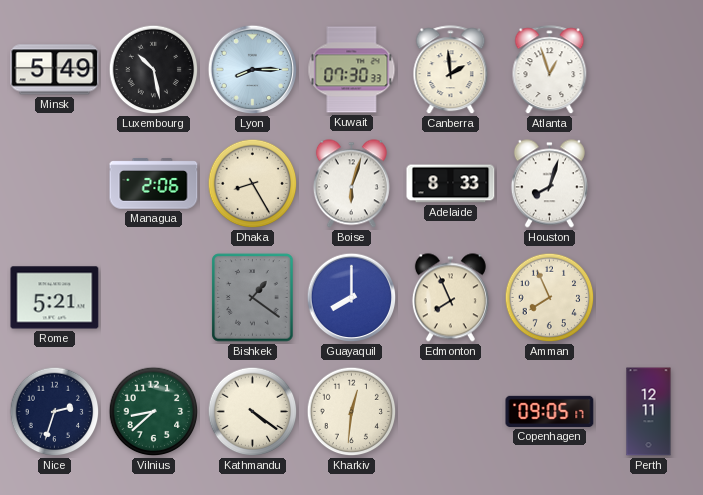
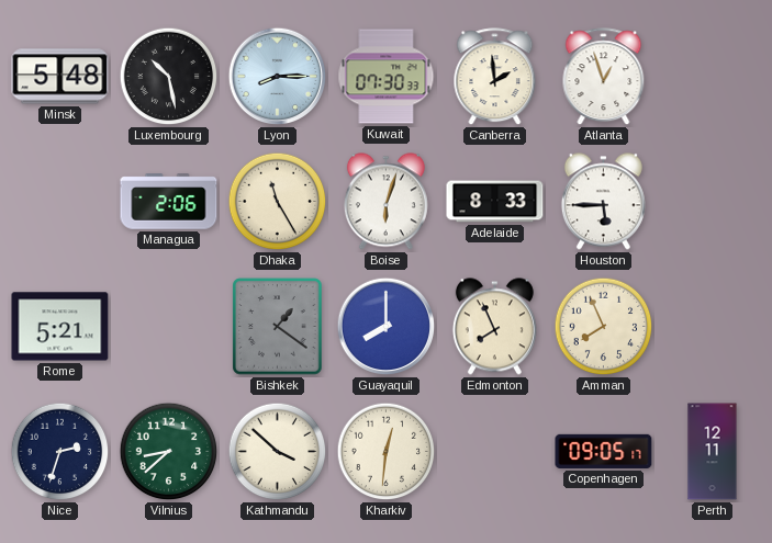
Minsk: 5:49 -> 5:48 (60, 77)
Dhaka: 8:25 -> 11:25 (278, 202)
Houston: 8:03 -> 5:45 (603, 202)
Kathmandu: 4:21 -> 3:52 (278, 452)
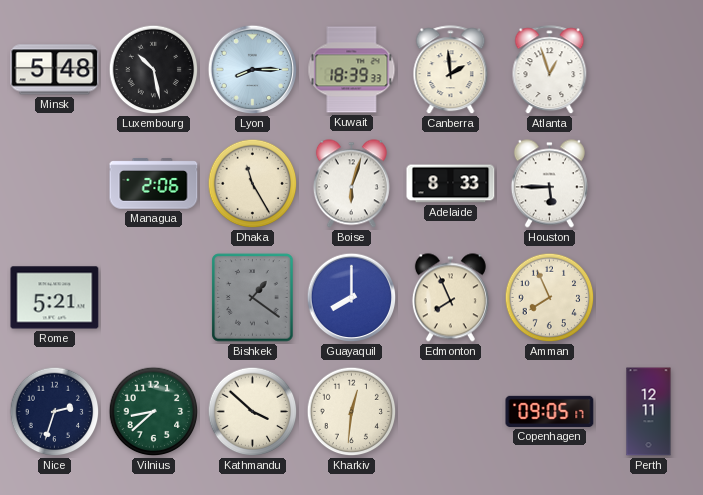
Kuwait: 07:30 -> 18:39 (352, 70)
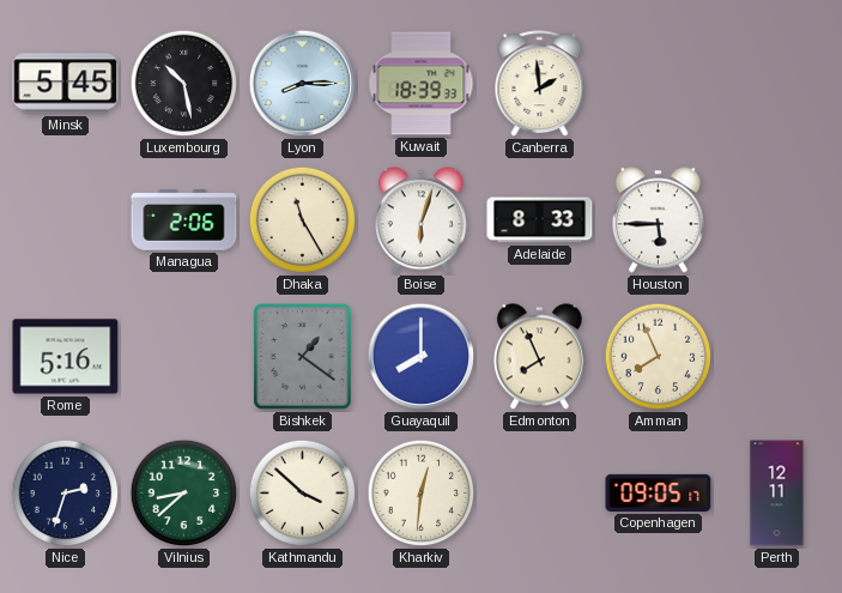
Minsk: 5:48 -> 5:45 (66, 84)
Atlanta: 12:57 -> none (550, 70)
Rome: 5:21 -> 5:16 (66, 357)
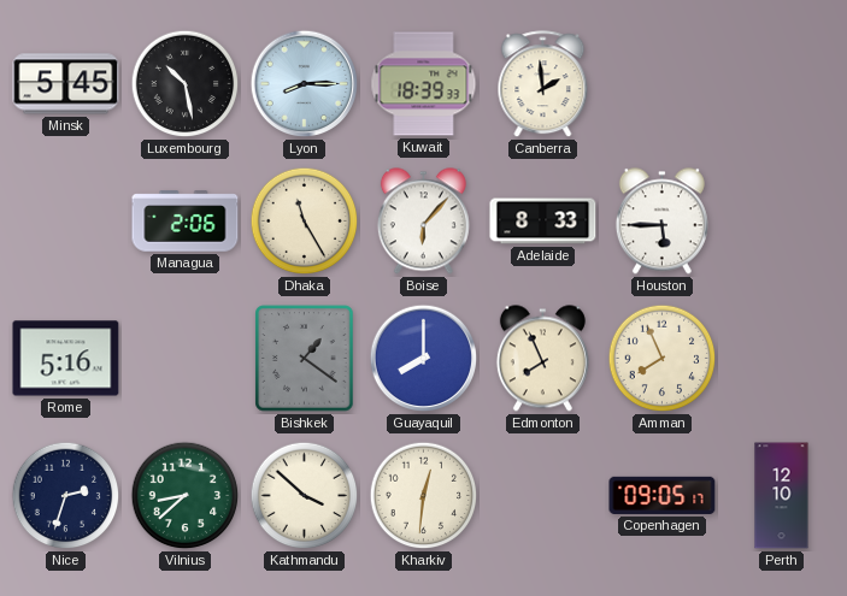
Boise: 6:03 -> 6:07 (423, 222)
Perth: 12:11 -> 12:10 (782, 496)
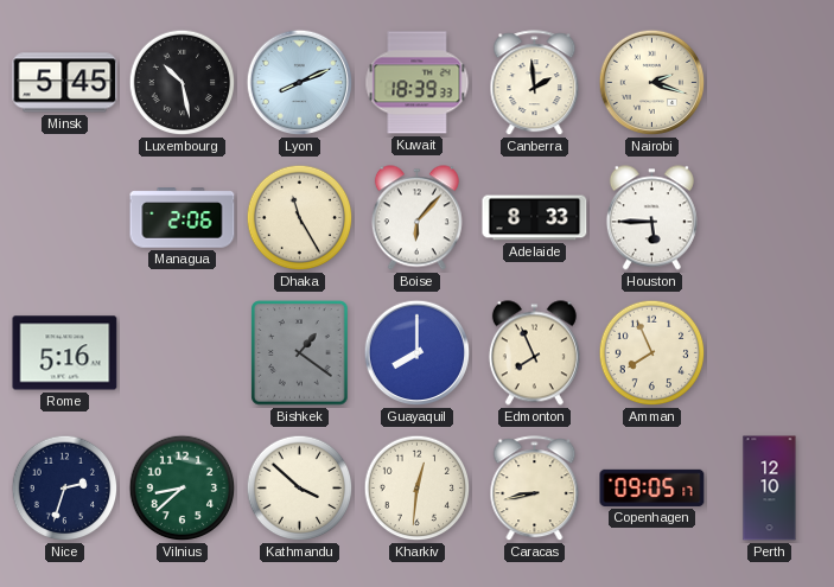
Lyon: 8:15 -> 8:11 (300, 83)
Nairobi: none -> 2:18 (652, 83)
Caracas: none -> 8:43 (535, 489)
